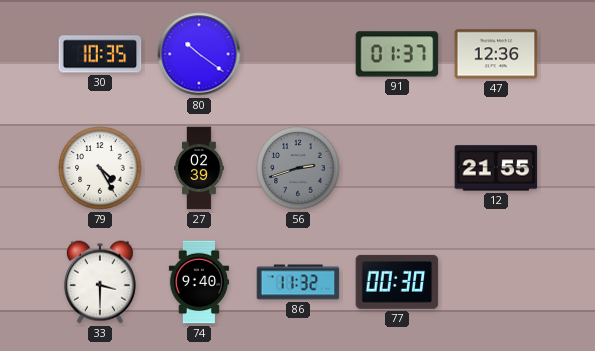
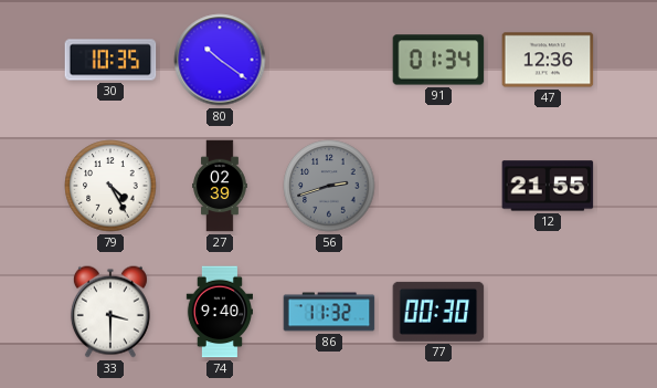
91: 01:37 -> 01:34 (438, 60)
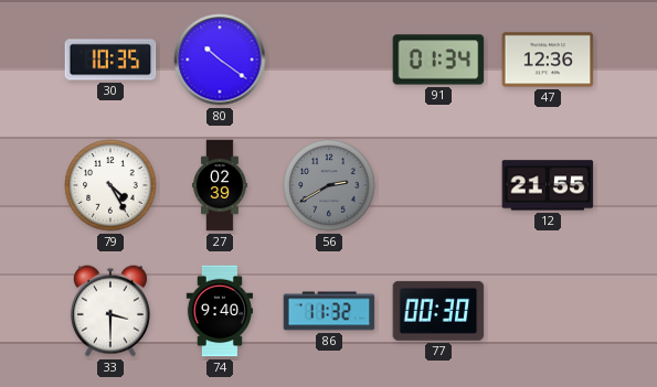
56: 2:42 -> 2:40 (329, 185)
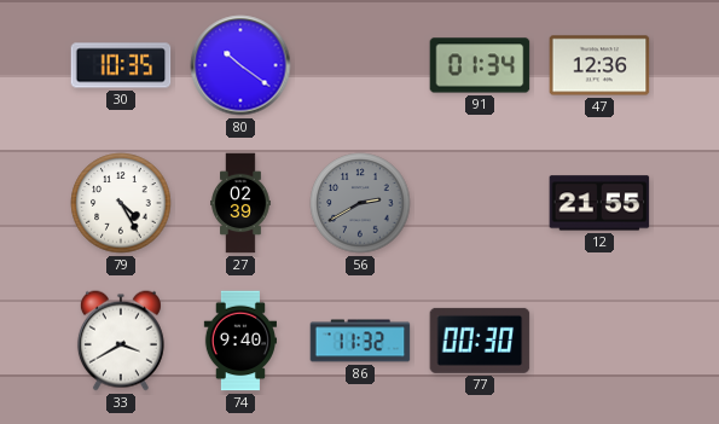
33: 3:30 -> 3:40 (121, 341)
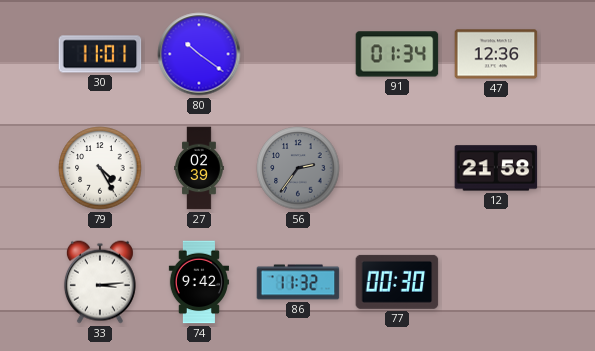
30: 10:35 -> 11:01 (100, 54)
56: 2:40 -> 2:36 (298, 168)
12: 21:55 -> 21:58 (496, 168)
33: 3:40 -> 3:14 (100, 282)
74: 9:40 -> 9:42 (198, 282)
